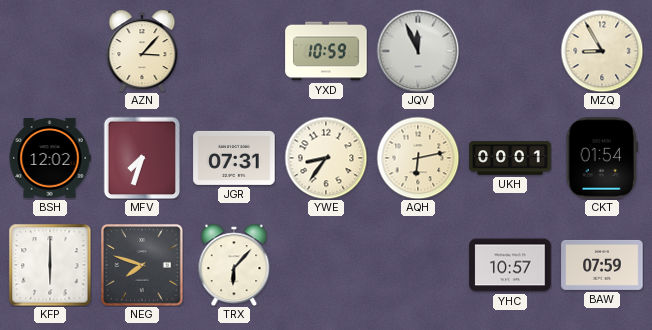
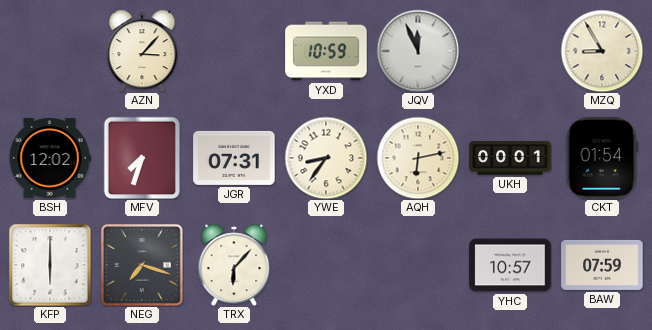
NEG: 7:48 -> 7:18 (143, 266)
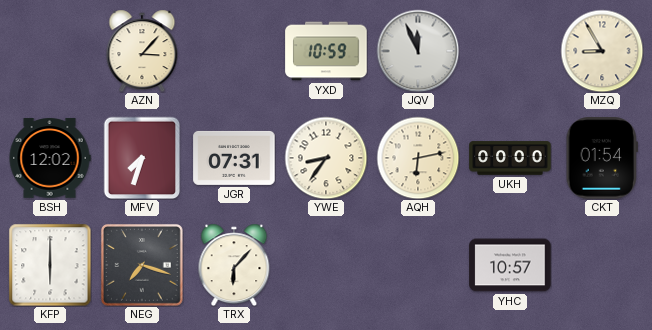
UKH: 00:01 -> 00:00 (510, 158)
BAW: 07:59 -> none (602, 265)
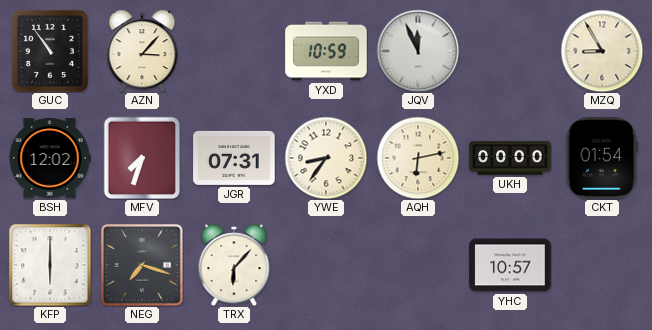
GUC: none -> 10:54 (50, 51)
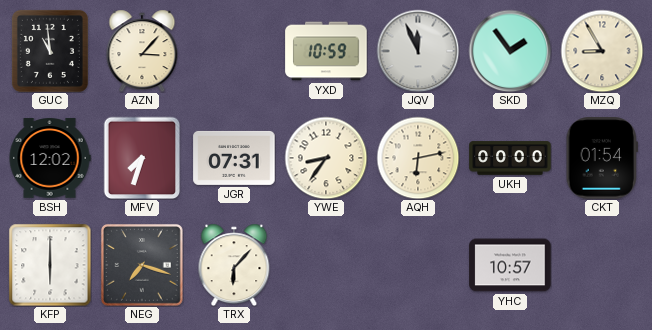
GUC: 10:54 -> 10:59 (50, 51)
SKD: none -> 1:54 (510, 51)
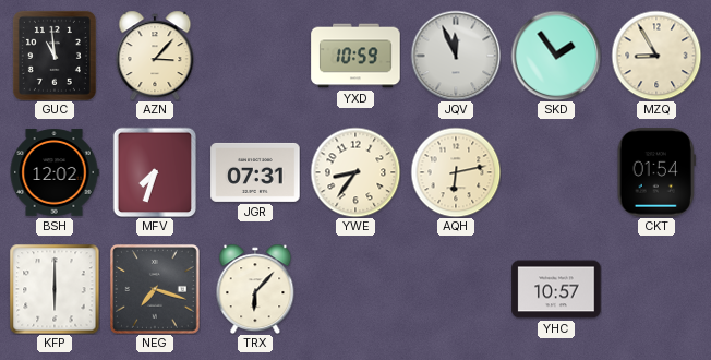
UKH: 00:00 -> none (510, 158)
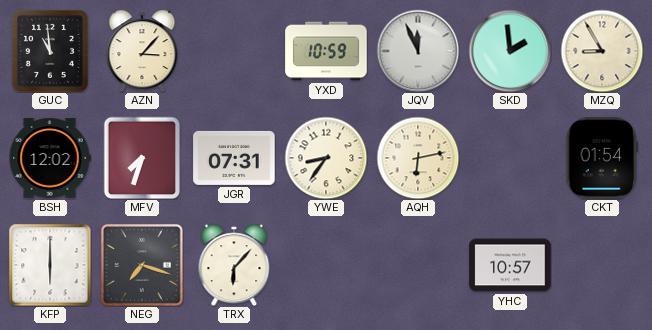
SKD: 1:54 -> 1:59 (510, 51)
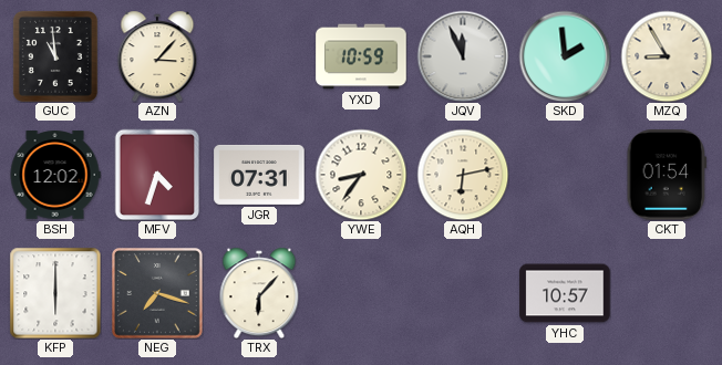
MFV: 7:33 -> 4:33 (157, 175)
